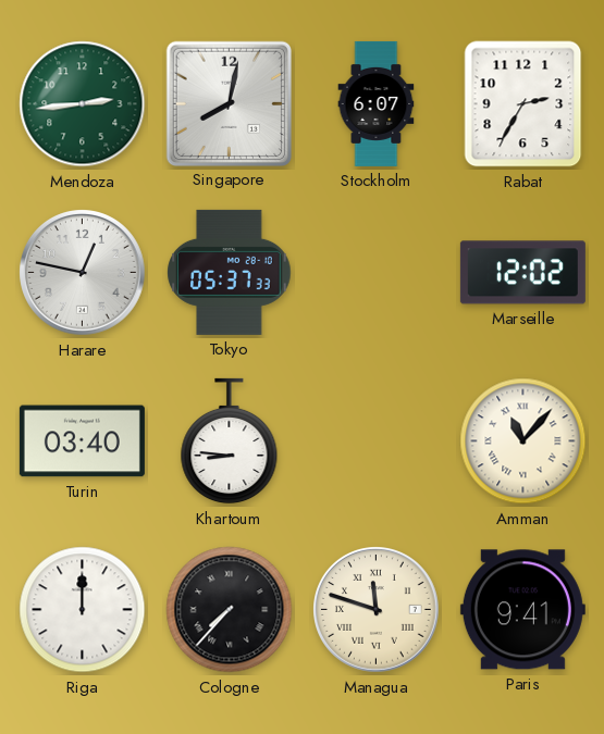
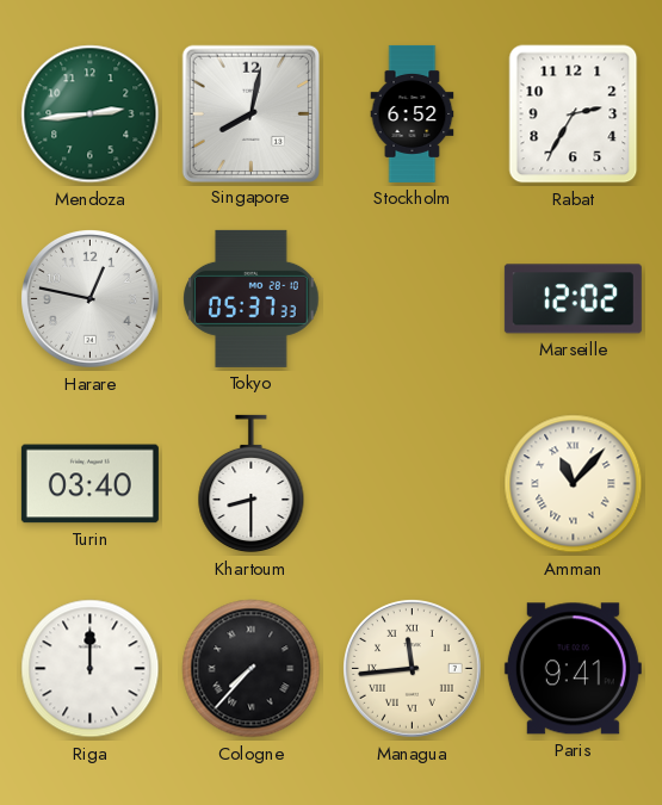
Stockholm: 6:07 -> 6:52 (413, 113)
Khartoum: 8:46 -> 8:30 (252, 484)
Managua: 11:48 -> 11:44 (413, 669)
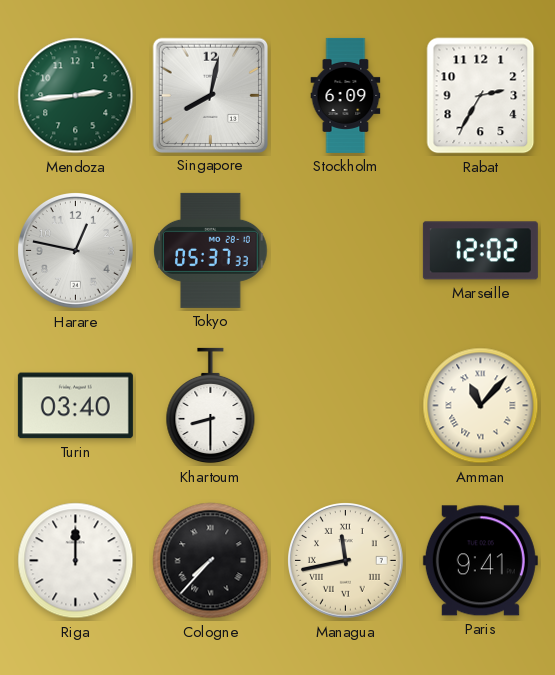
Stockholm: 6:52 -> 6:09 (346, 95)
Managua: 11:44 -> 11:43 (346, 561)
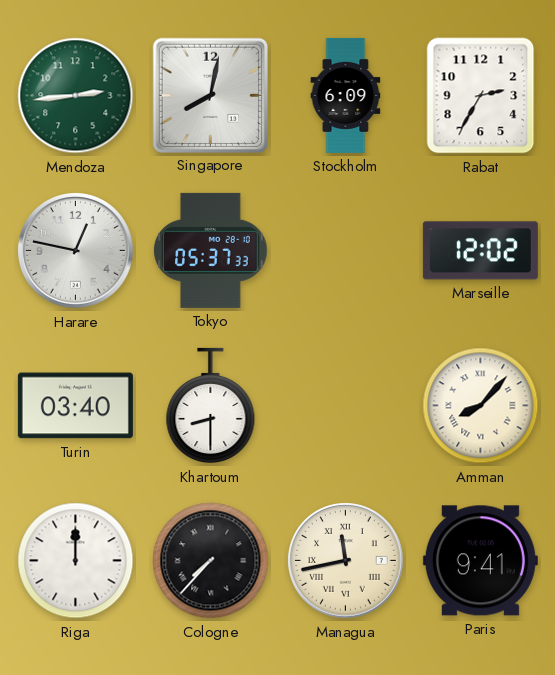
Amman: 11:07 -> 8:07 (481, 406)
